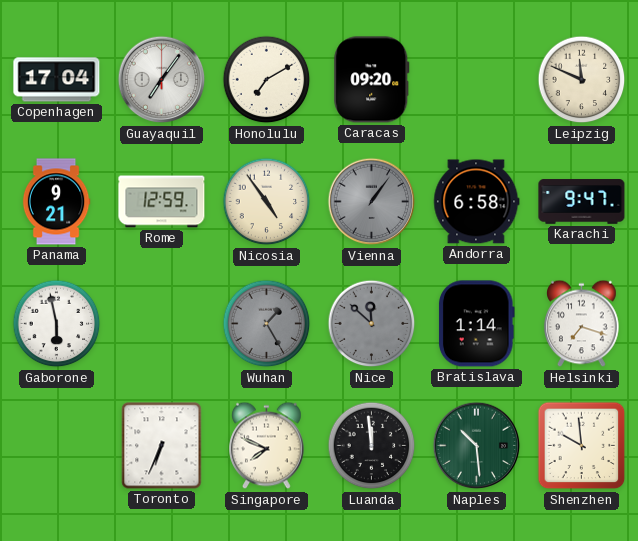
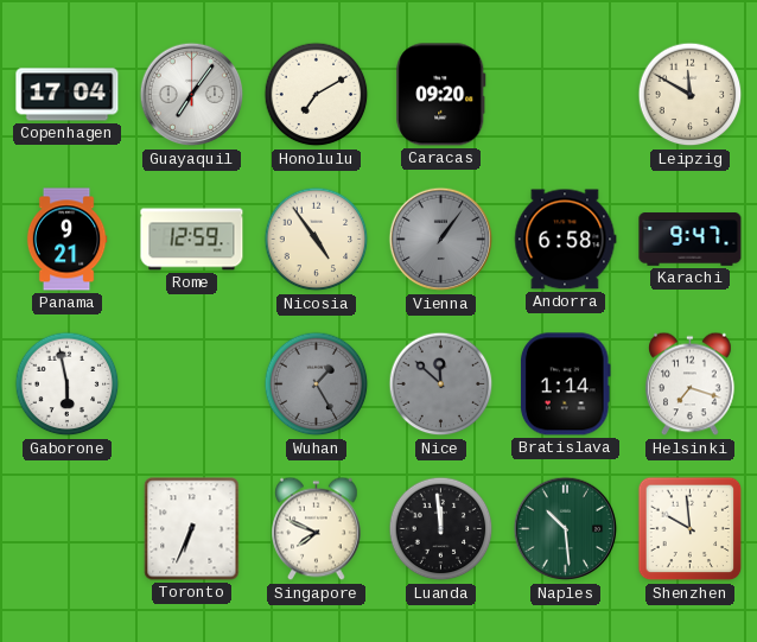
Leipzig: 11:49 -> 11:50 (691, 95)
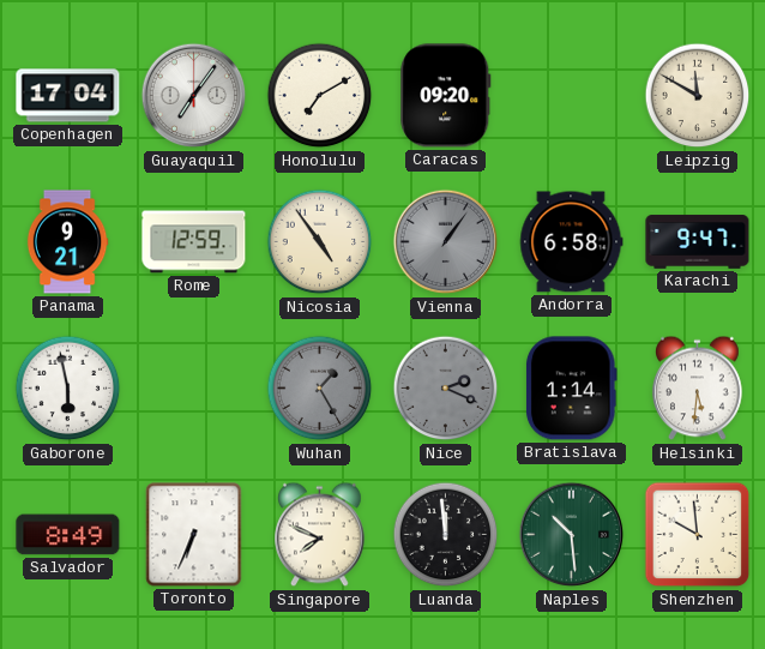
Nice: 11:52 -> 2:19 (446, 389)
Helsinki: 7:18 -> 5:31 (698, 389)
Salvador: none -> 8:49 (68, 535)
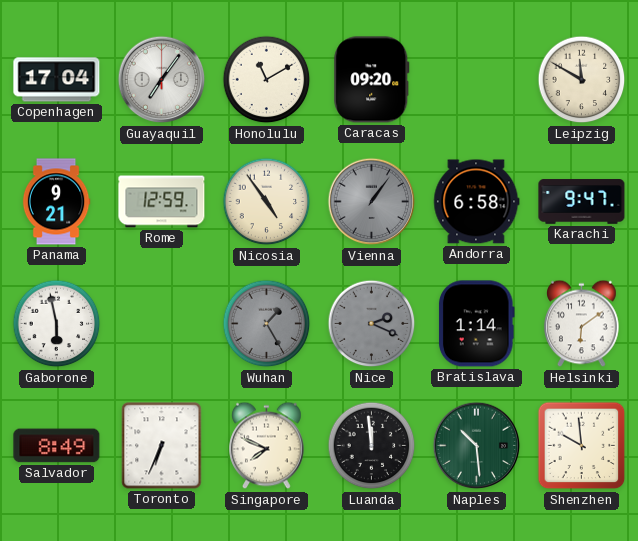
Honolulu: 7:10 -> 11:10 (267, 80)
Helsinki: 5:31 -> 6:09 (582, 324)
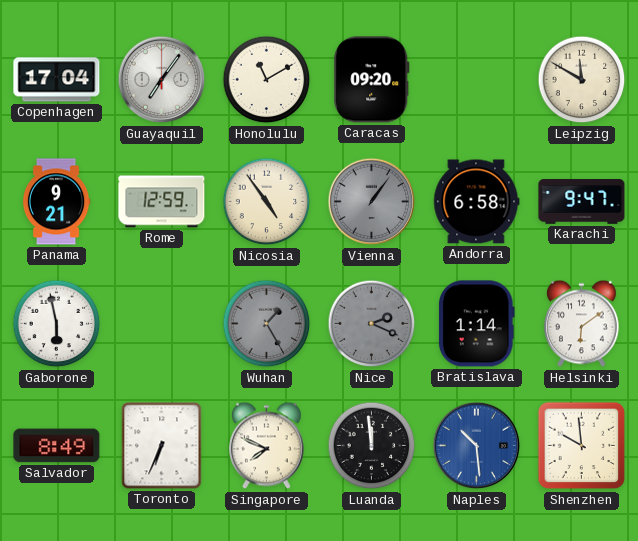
Naples dial: green -> blue (477, 446)
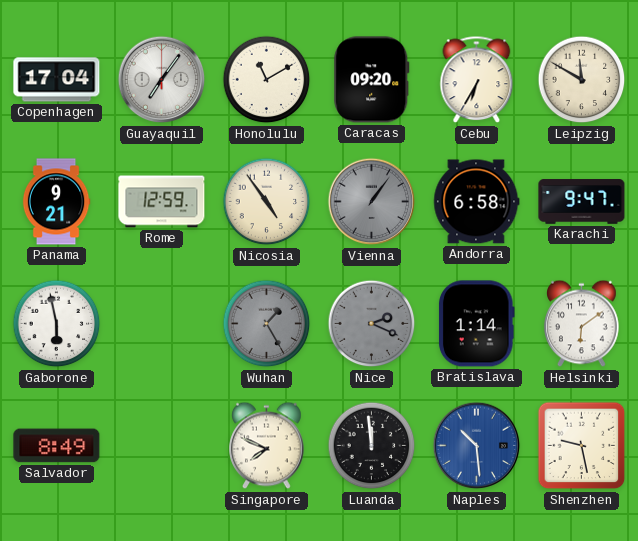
Cebu: none -> 6:35 (477, 80)
Toronto: 6:34 -> none (162, 446)
Shenzhen: 9:59 -> 9:28 (582, 446)
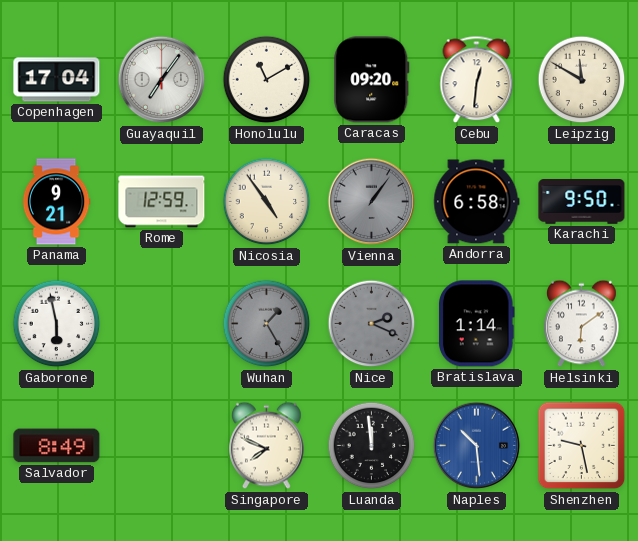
Cebu: 6:35 -> 12:31 (477, 80)
Karachi: 9:47 -> 9:50 (582, 202)
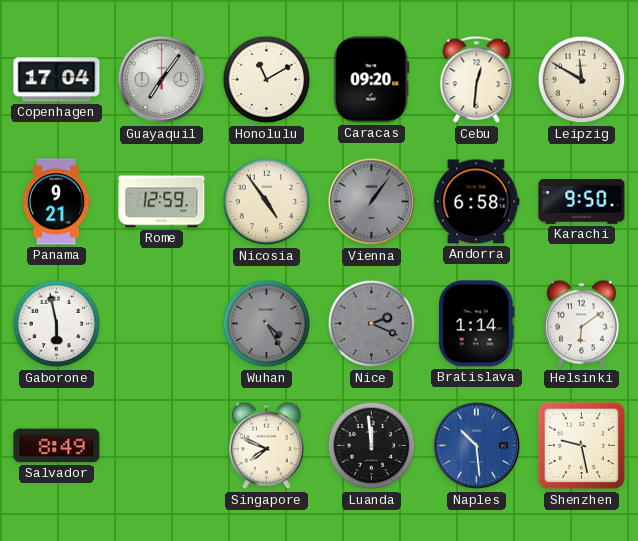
Wuhan: 1:25 -> 4:25 (267, 324)
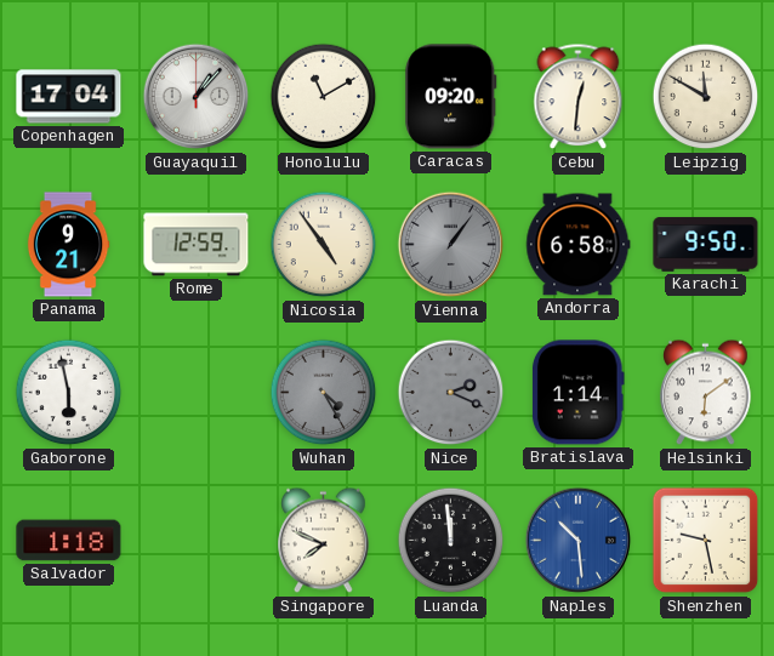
Guayaquil: 7:06 -> 1:07 (197, 97)
Salvador: 8:49 -> 1:18 (69, 541)
